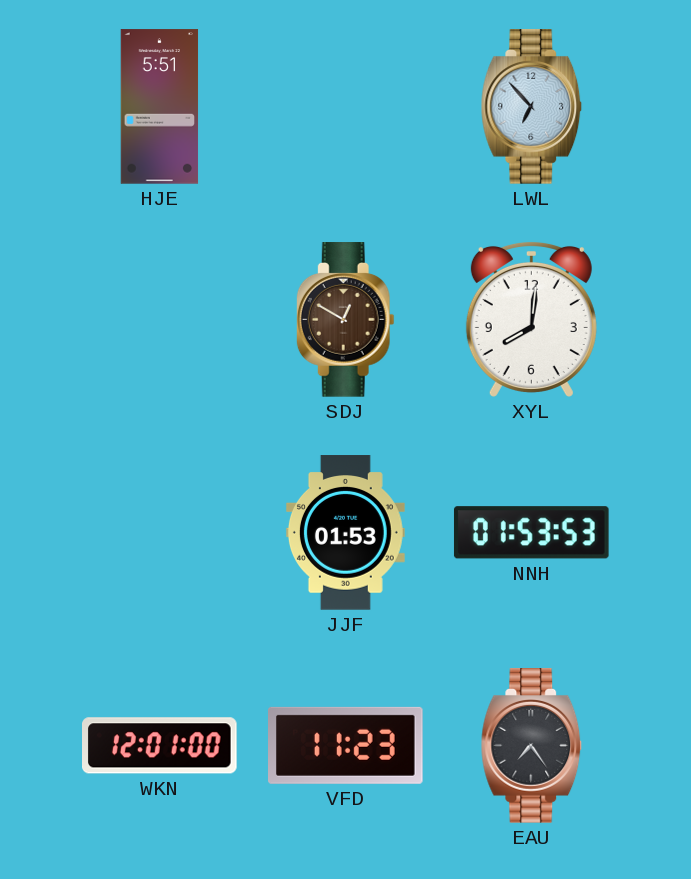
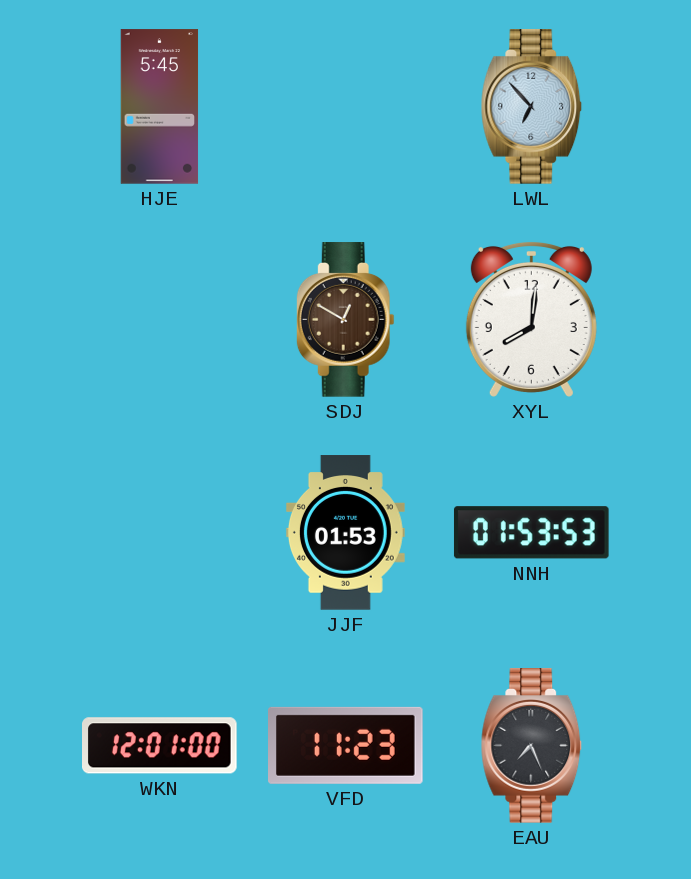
HJE: 5:51 -> 5:45 (160, 107)
EAU: 7:24 -> 7:26 (532, 746)
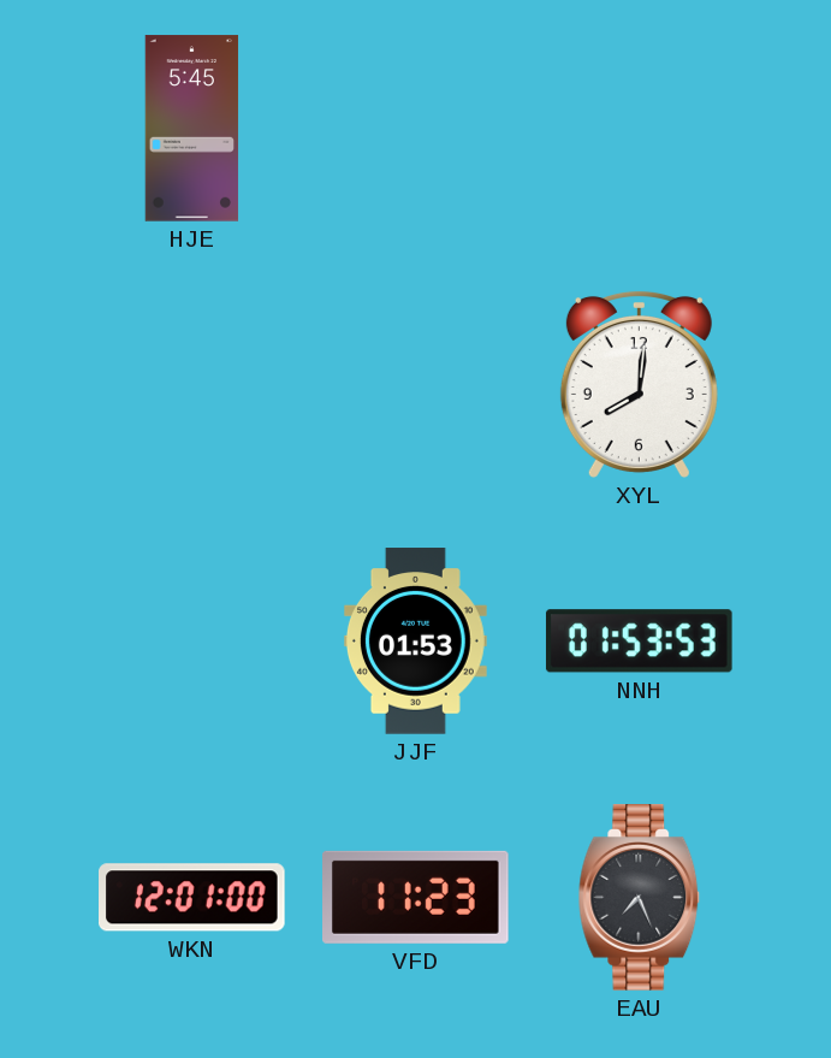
LWL: 6:53 -> none (532, 107)
SDJ: 12:50 -> none (345, 320)
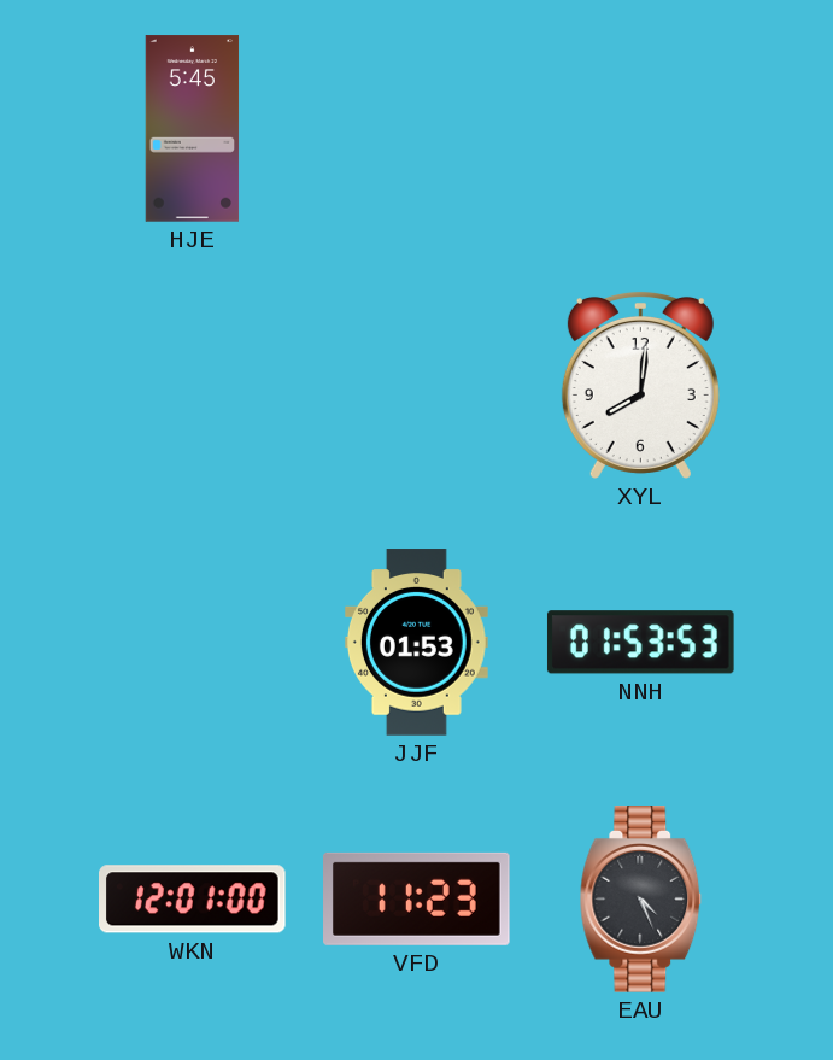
EAU: 7:26 -> 4:26 (641, 900)
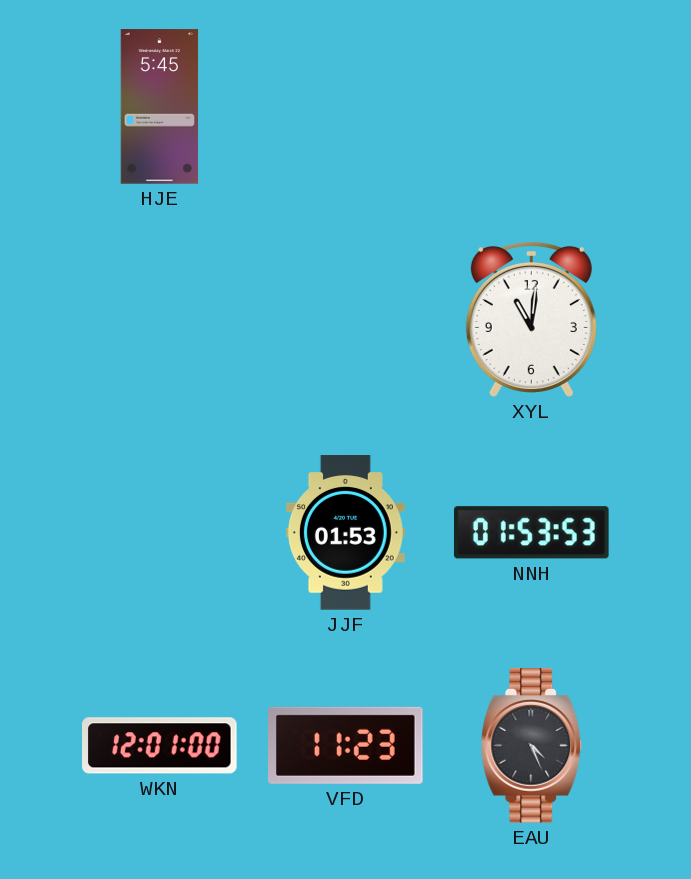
XYL: 8:01 -> 11:01 (531, 319)
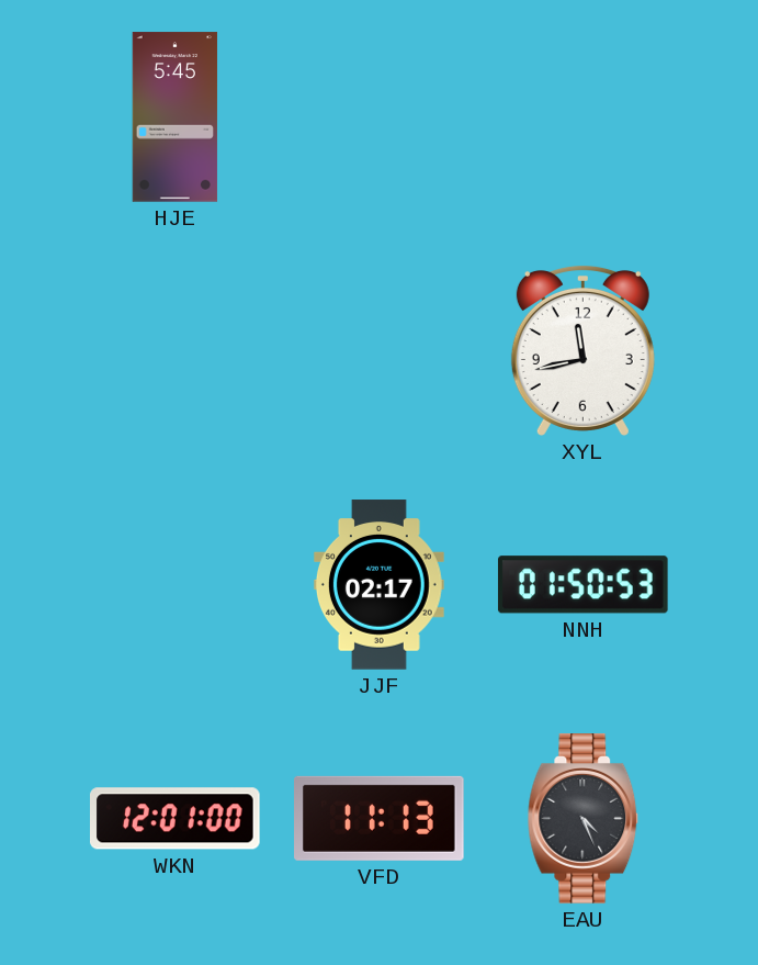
XYL: 11:01 -> 11:43 (582, 350)
JJF: 01:53 -> 02:17 (378, 585)
NNH: 01:53 -> 01:50 (582, 585)
VFD: 11:23 -> 11:13 (380, 818)
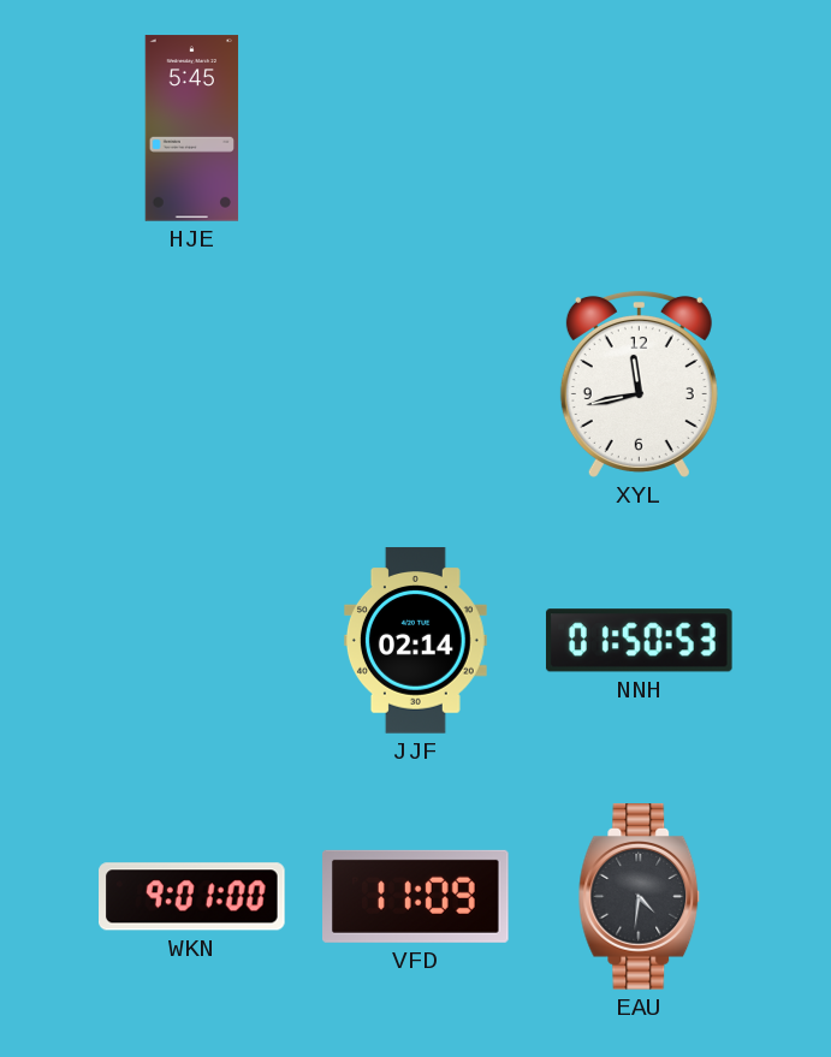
JJF: 02:17 -> 02:14 (415, 641)
WKN: 12:01 -> 9:01 (192, 897)
VFD: 11:13 -> 11:09 (416, 896)
EAU: 4:26 -> 4:31 (640, 897)
